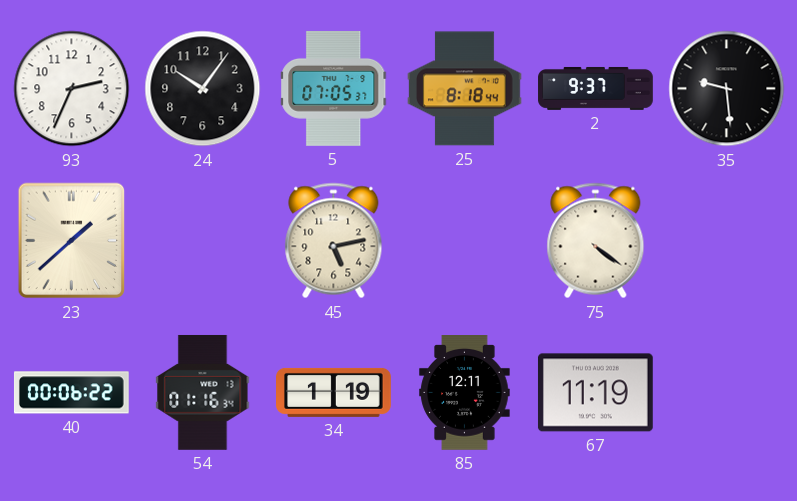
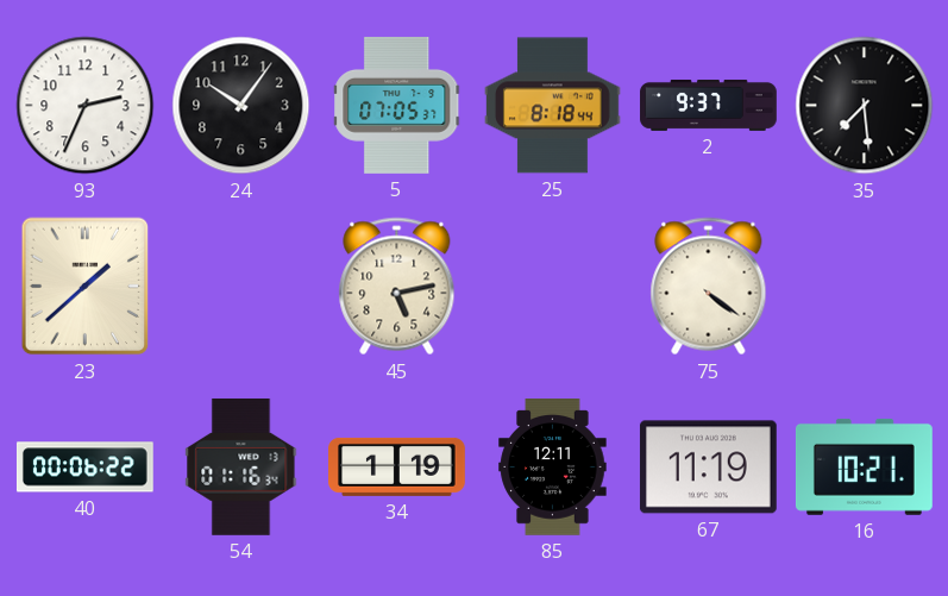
35: 9:29 -> 7:29 (865, 106)
16: none -> 10:21 (864, 466)
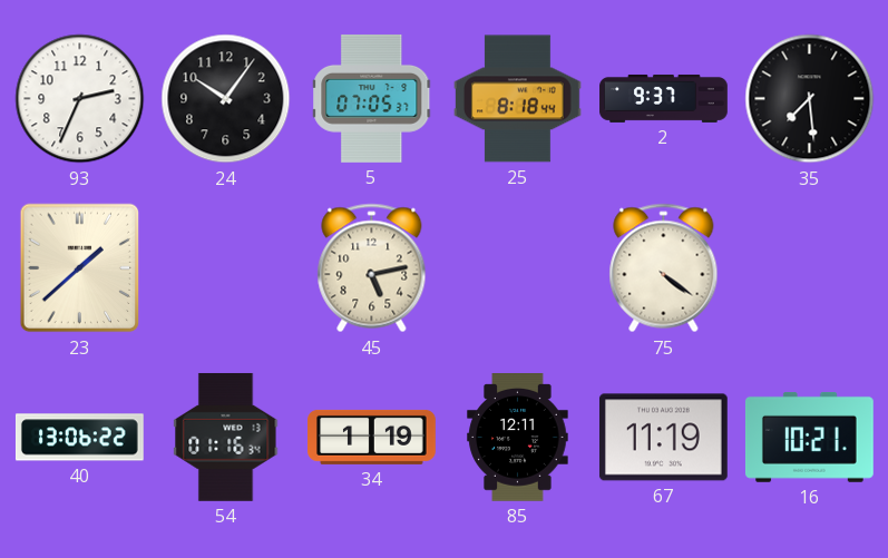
40: 00:06 -> 13:06 (79, 438)
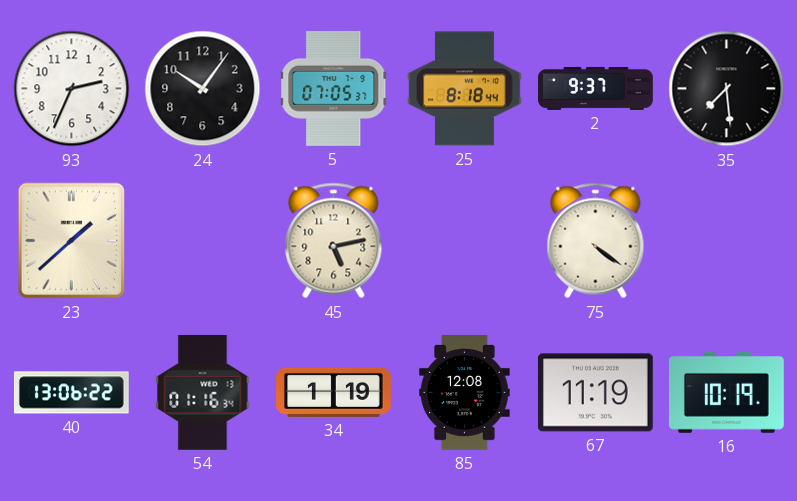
85: 12:11 -> 12:08 (465, 393)
16: 10:21 -> 10:19 (726, 392)
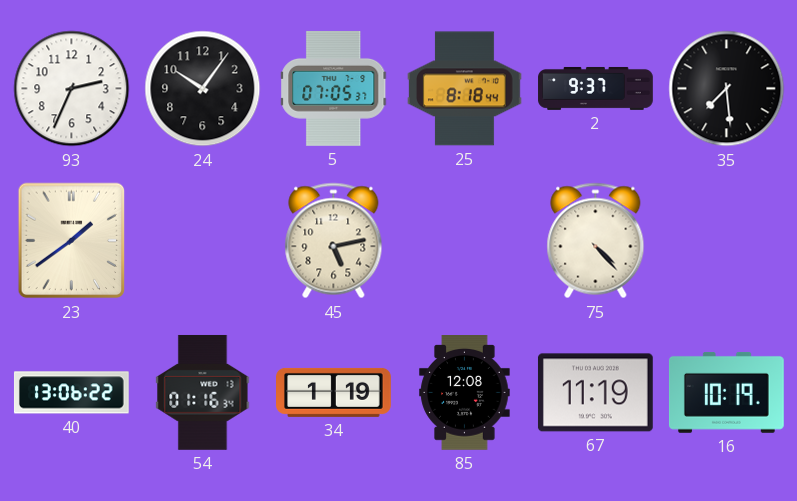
23: 1:38 -> 1:39 (72, 241)
75: 4:21 -> 4:23 (596, 241)
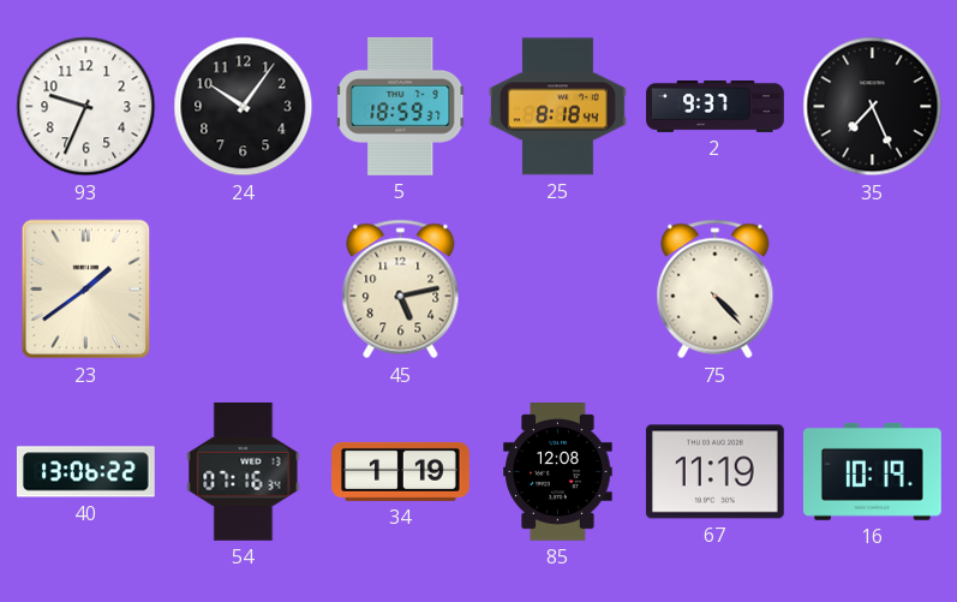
93: 2:34 -> 9:34 (86, 107)
5: 07:05 -> 18:59 (401, 106)
35: 7:29 -> 7:26 (873, 107)
54: 01:16 -> 07:16 (244, 471)
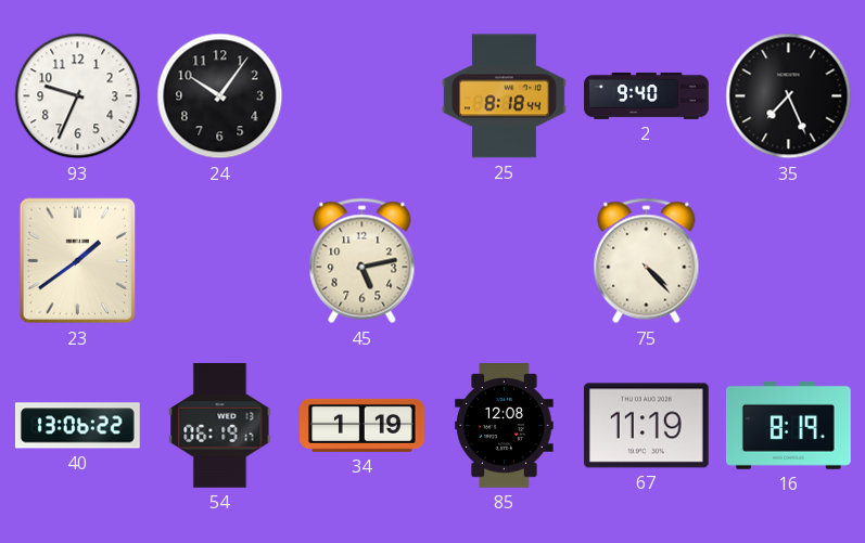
5: 18:59 -> none (401, 106)
2: 9:37 -> 9:40 (647, 95)
54: 07:16 -> 06:19 (220, 425)
16: 10:19 -> 8:19 (788, 425)
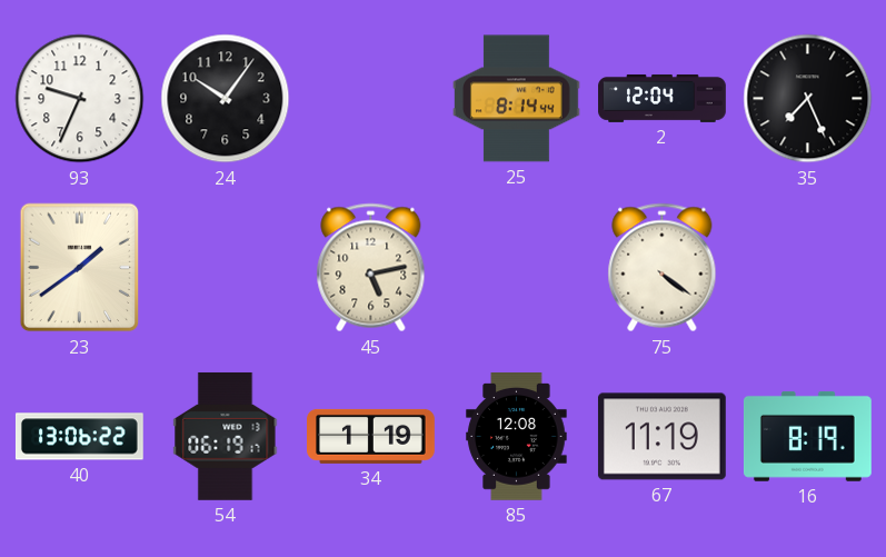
25: 8:18 -> 8:14 (517, 99)
2: 9:40 -> 12:04 (663, 98)
75: 4:23 -> 4:21 (663, 268)
